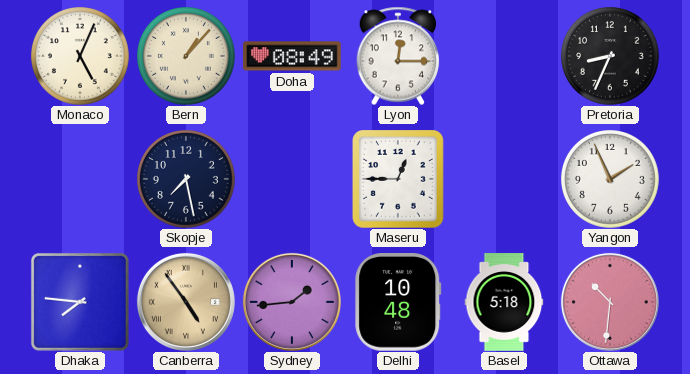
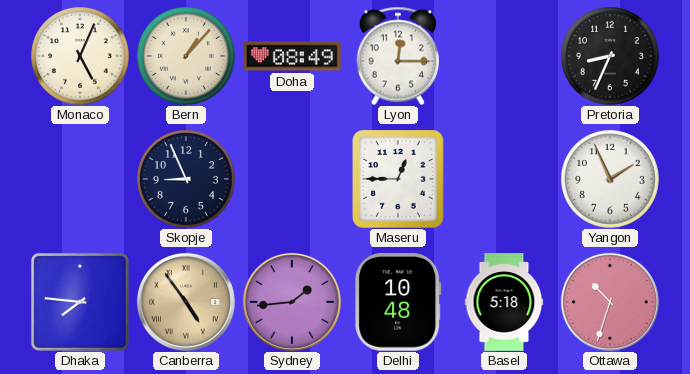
Skopje: 7:28 -> 8:56 (187, 180)
Ottawa: 10:31 -> 10:33 (610, 302)
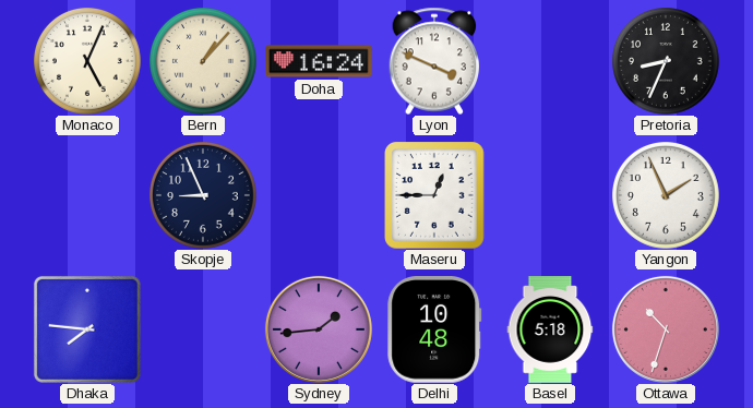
Doha: 08:49 -> 16:24 (319, 61)
Lyon: 12:15 -> 3:49 (434, 61)
Canberra: 4:54 -> none (186, 302)
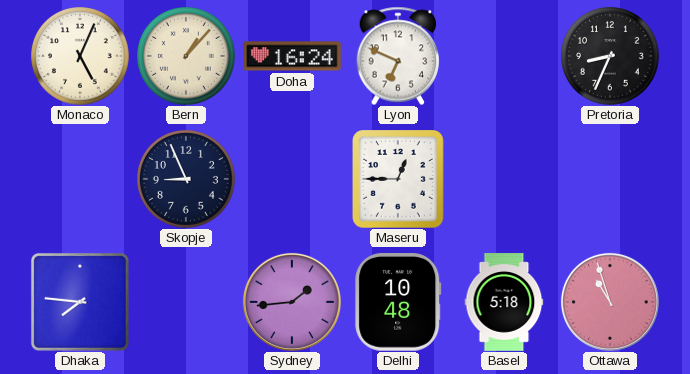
Lyon: 3:49 -> 6:49 (398, 56)
Yangon: 1:56 -> none (667, 196)
Ottawa: 10:33 -> 10:57 (610, 302)
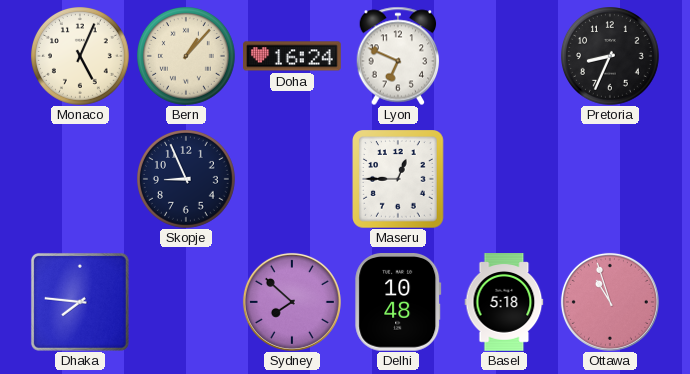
Sydney: 1:44 -> 7:52 (292, 302)
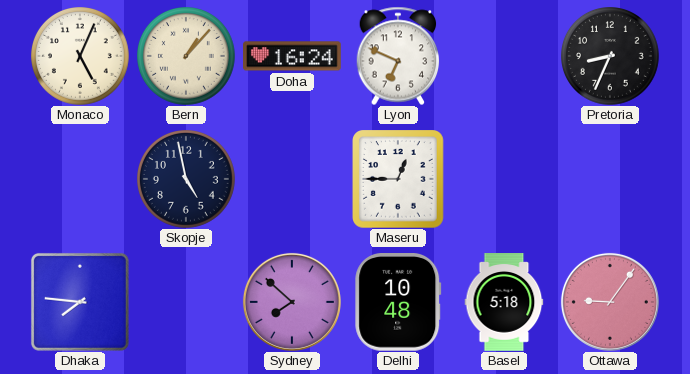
Skopje: 8:56 -> 4:58 (187, 180)
Ottawa: 10:57 -> 9:06 (610, 302)
